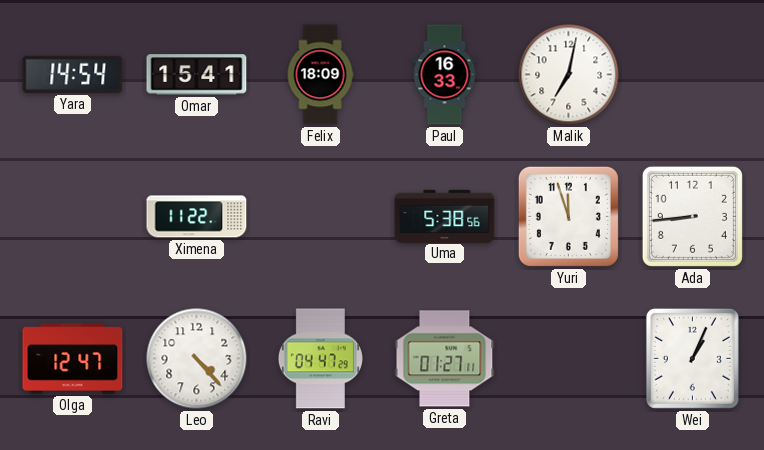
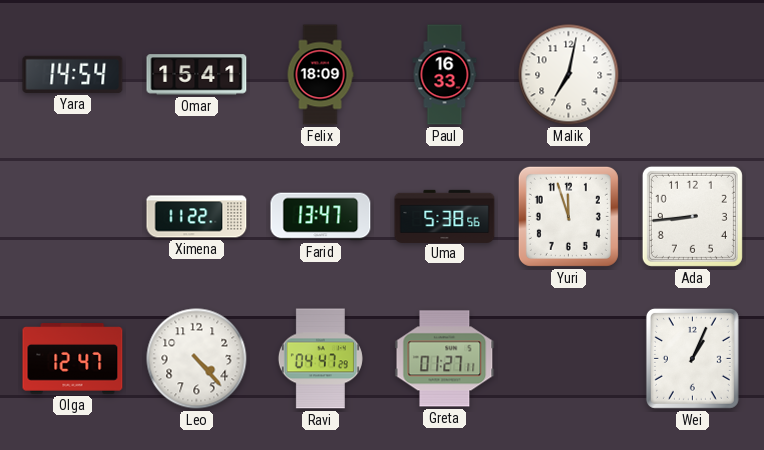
Farid: none -> 13:47 (321, 217)
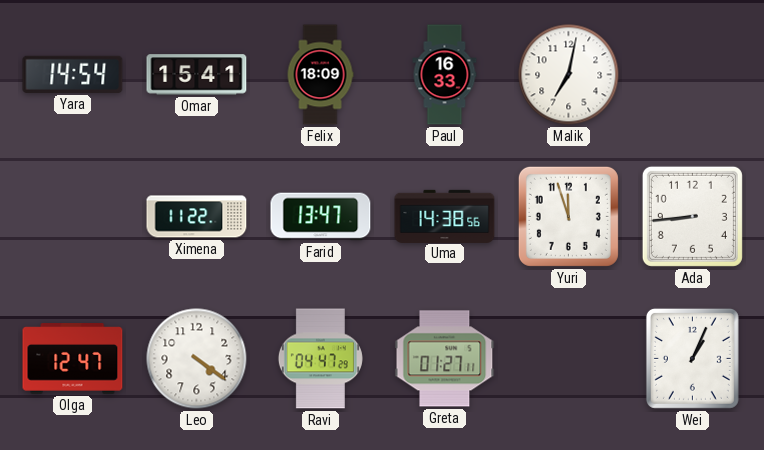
Uma: 5:38 -> 14:38 (445, 216)
Leo: 4:23 -> 4:21 (197, 359)
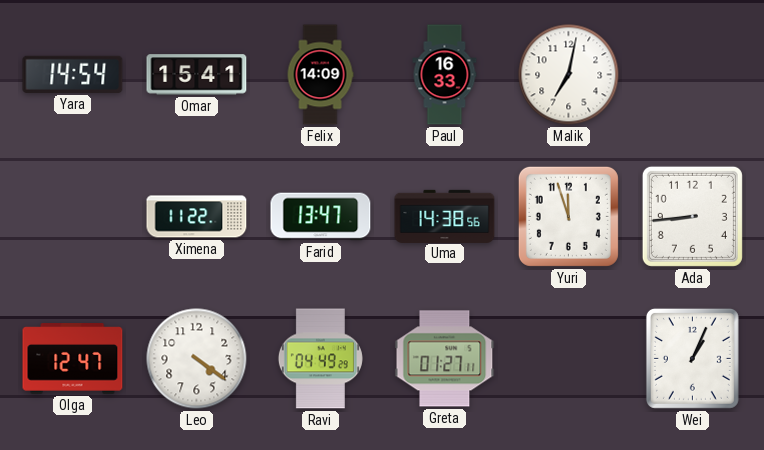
Felix: 18:09 -> 14:09 (320, 75)
Ravi: 04:47 -> 04:49 (320, 359)
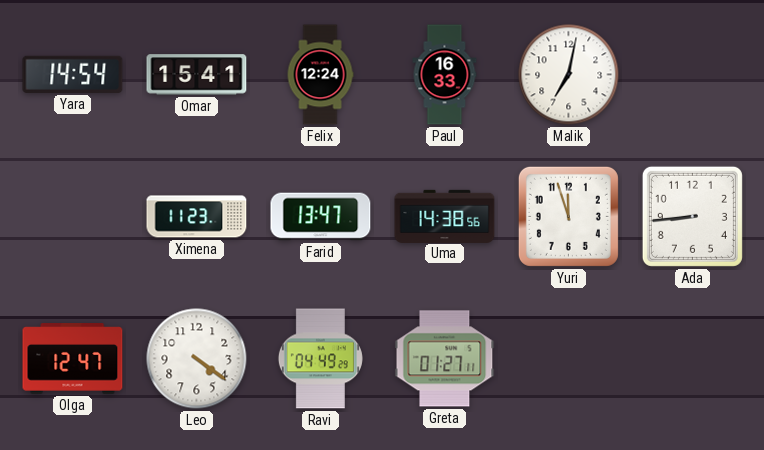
Felix: 14:09 -> 12:24 (320, 75)
Ximena: 11:22 -> 11:23 (197, 217)
Wei: 1:04 -> none (692, 358)
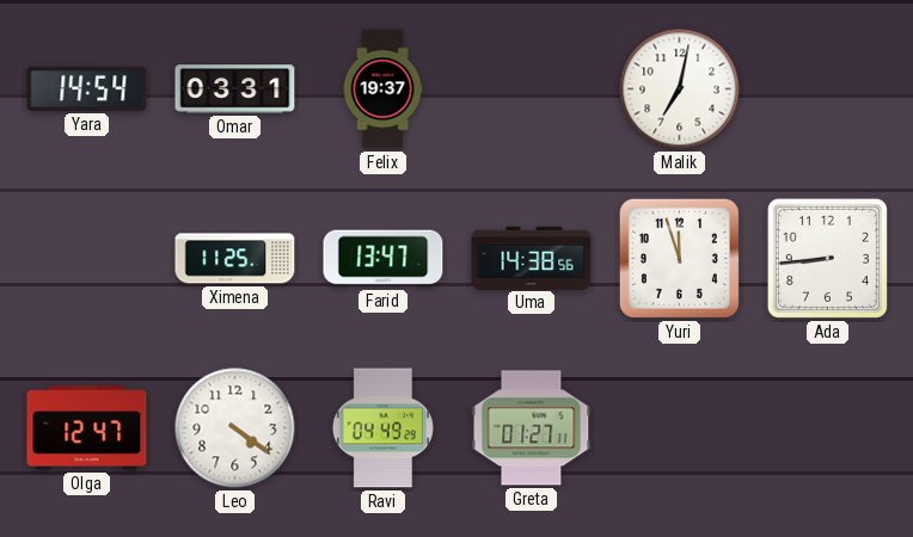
Omar: 15:41 -> 03:31 (235, 89)
Felix: 12:24 -> 19:37 (382, 89)
Paul: 16:33 -> none (445, 75)
Ximena: 11:23 -> 11:25 (235, 259)
